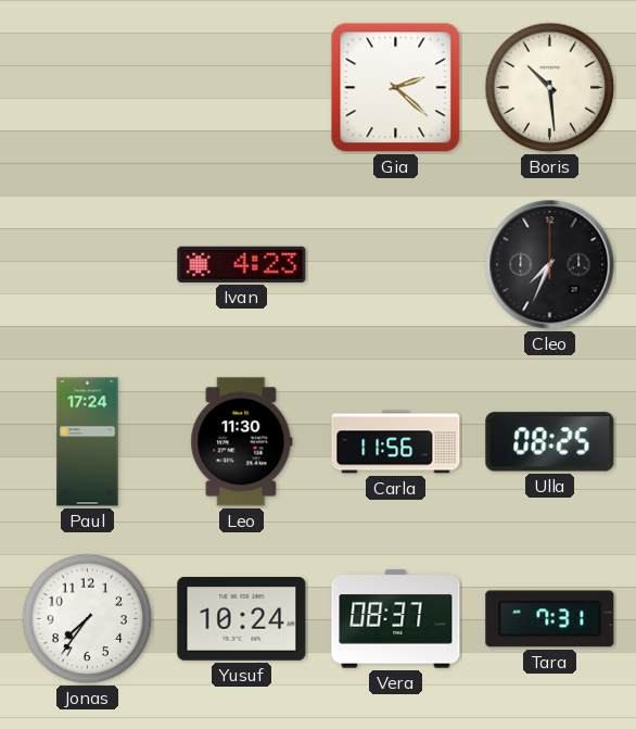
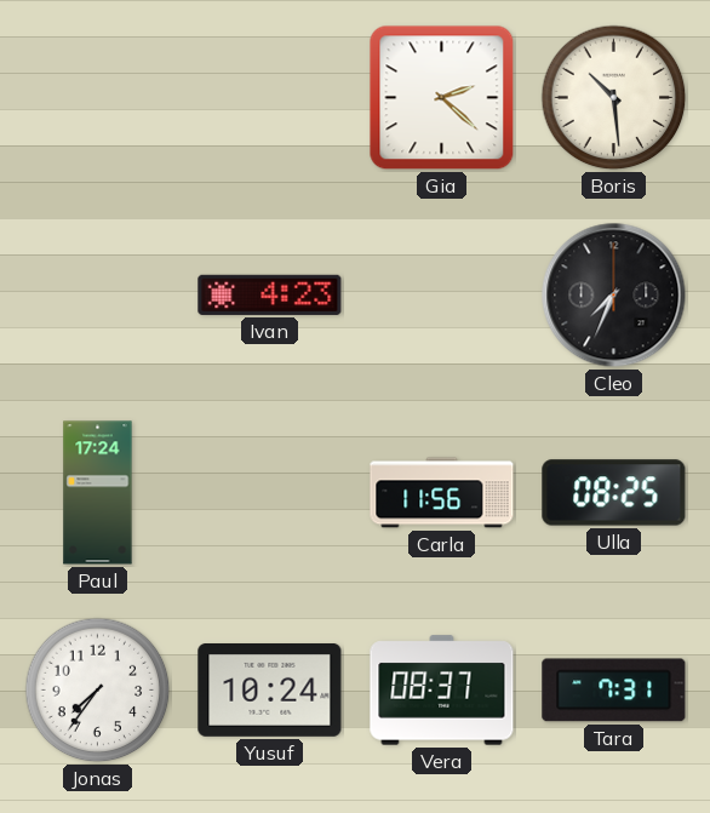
Leo: 11:30 -> none (242, 442)
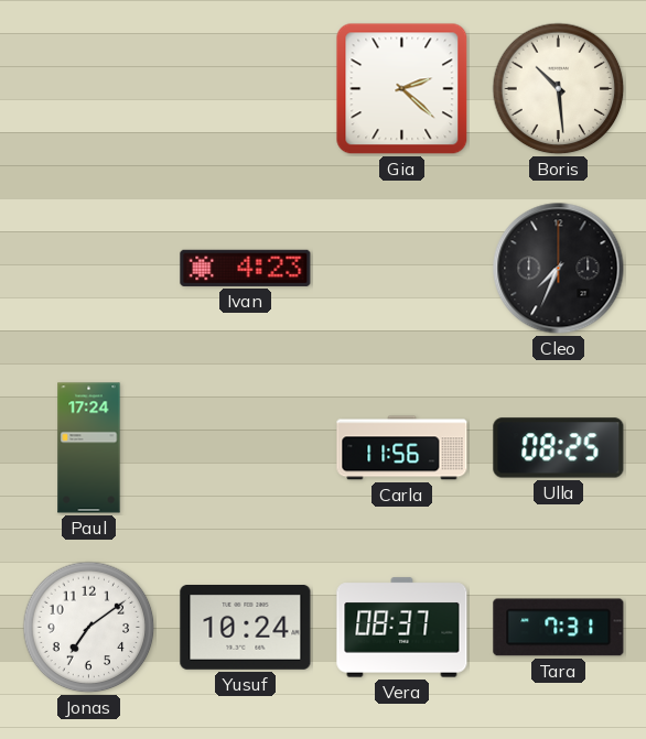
Jonas: 7:36 -> 7:09 (89, 628)
